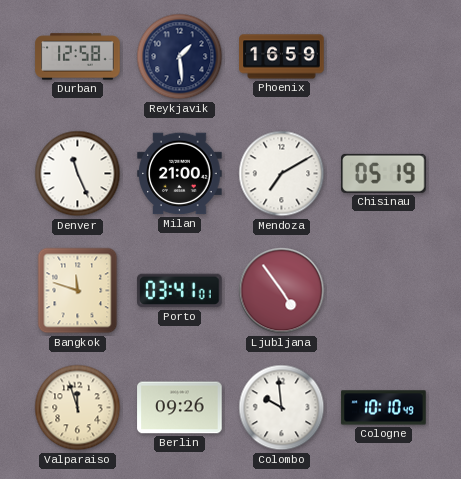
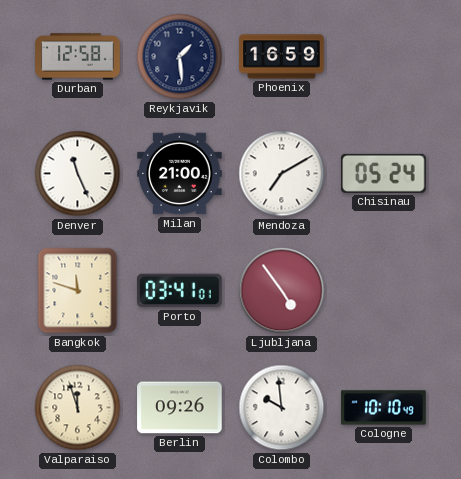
Chisinau: 05:19 -> 05:24 (384, 173)
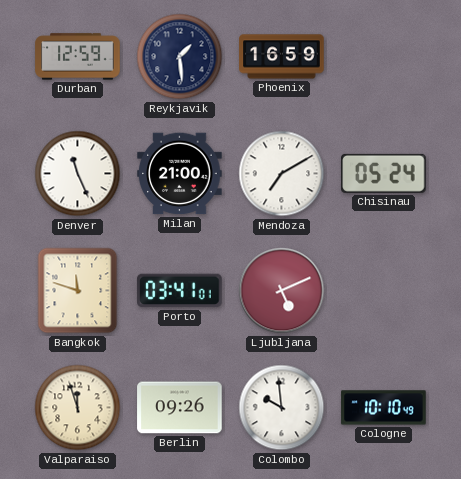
Durban: 12:58 -> 12:59 (78, 57)
Ljubljana: 4:54 -> 5:11 (282, 291)
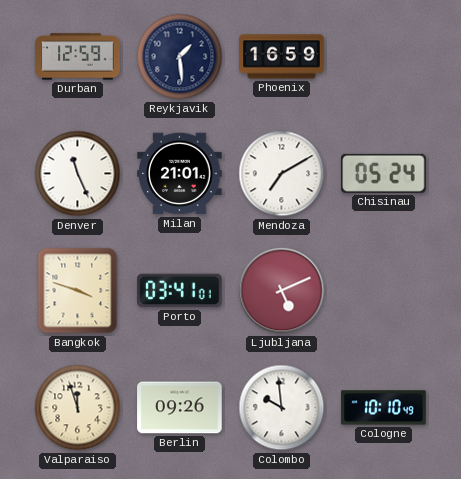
Milan: 21:00 -> 21:01 (180, 174)
Bangkok: 11:48 -> 3:48 (78, 291)
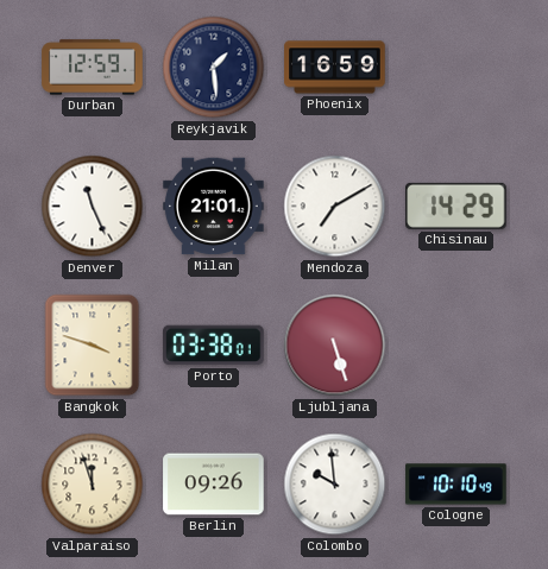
Chisinau: 05:24 -> 14:29 (456, 206)
Porto: 03:41 -> 03:38 (214, 346)
Ljubljana: 5:11 -> 5:27 (335, 346)
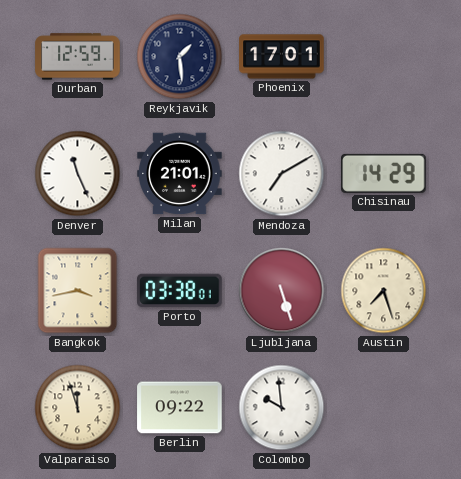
Phoenix: 16:59 -> 17:01 (282, 57)
Bangkok: 3:48 -> 3:43 (78, 291)
Austin: none -> 7:27 (384, 291)
Berlin: 09:26 -> 09:22 (180, 408)
Cologne: 10:10 -> none (456, 485)
